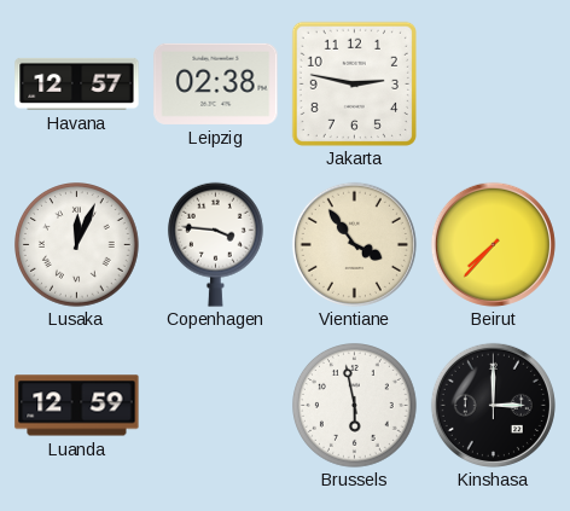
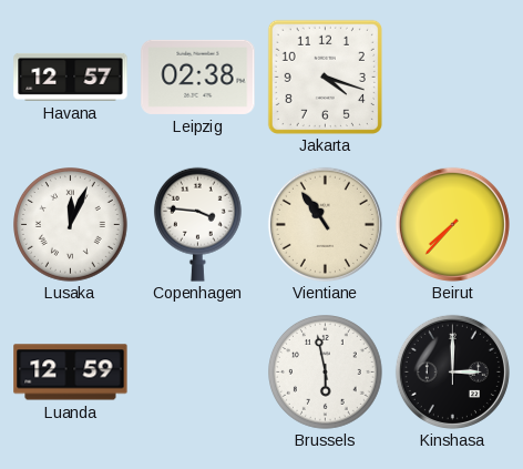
Jakarta: 2:47 -> 4:18 (325, 77)
Vientiane: 3:54 -> 10:54 (325, 224)
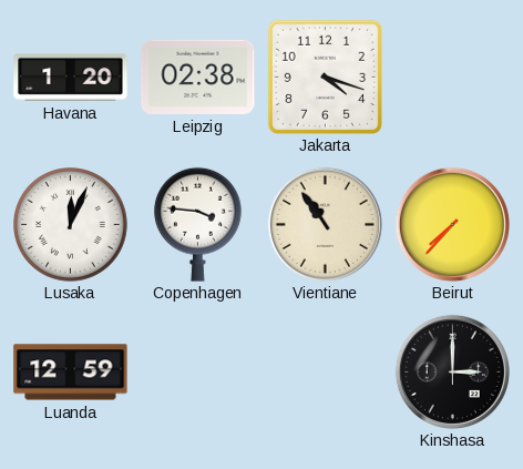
Havana: 12:57 -> 1:20 (71, 77)
Brussels: 5:58 -> none (326, 373)
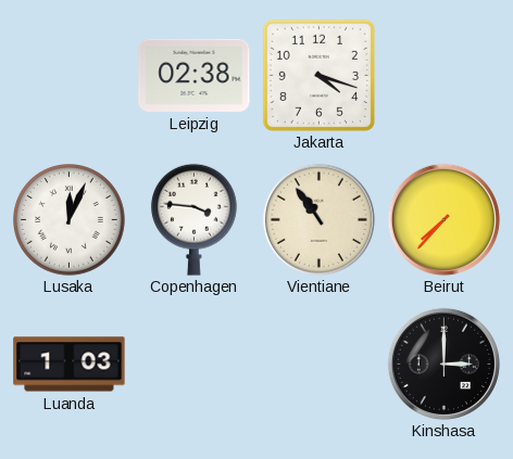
Havana: 1:20 -> none (71, 77)
Luanda: 12:59 -> 1:03 (70, 365)
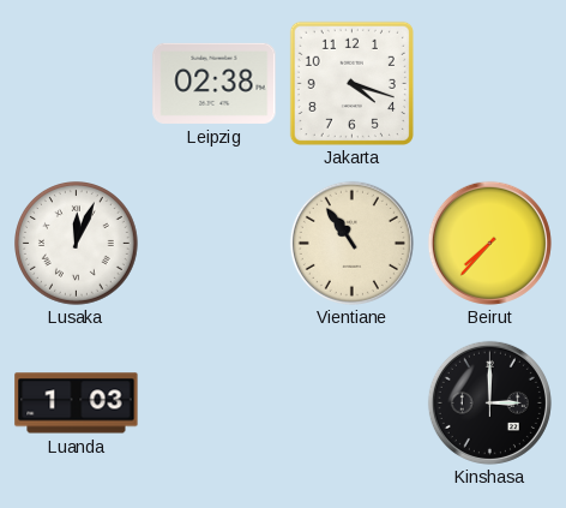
Copenhagen: 3:46 -> none (193, 219)
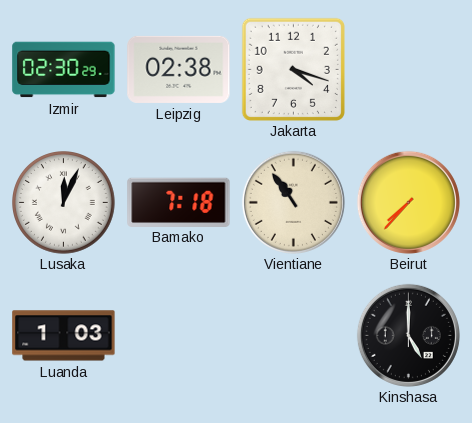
Izmir: none -> 02:30 (64, 70)
Bamako: none -> 7:18 (179, 202)
Kinshasa: 3:00 -> 5:00 (408, 335)
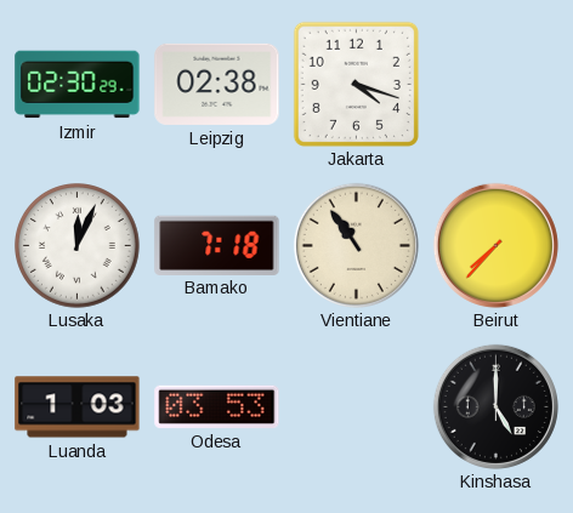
Odesa: none -> 03:53 (217, 406)
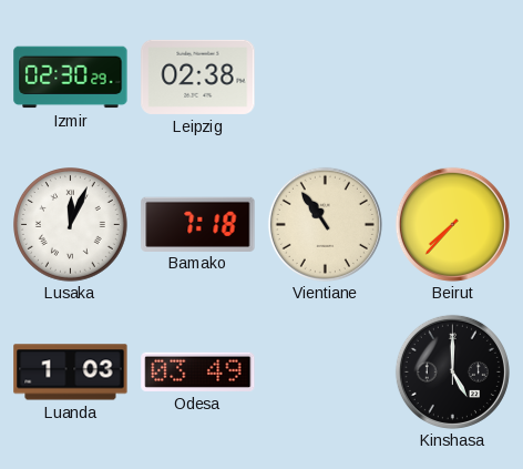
Jakarta: 4:18 -> none (356, 84)
Odesa: 03:53 -> 03:49 (198, 371)
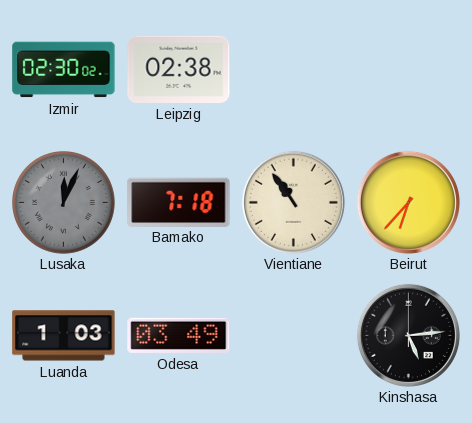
Izmir: 02:30:29 -> 02:30:02 (64, 70)
Lusaka dial: white -> grey (64, 203)
Beirut: 7:37 -> 6:37 (408, 202)
Kinshasa: 5:00 -> 5:14 (408, 335)
